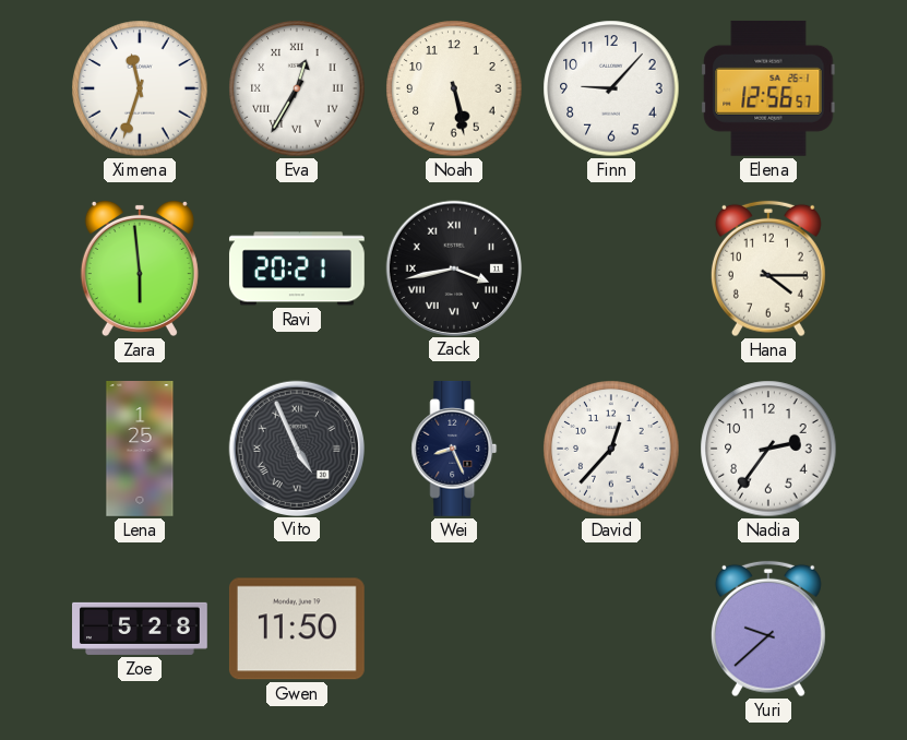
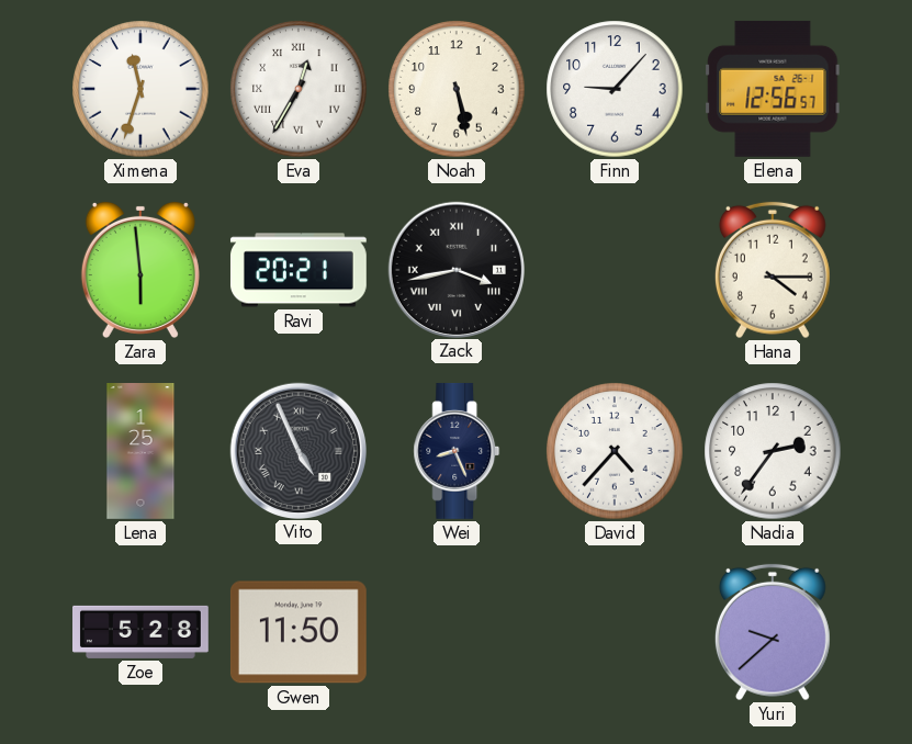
David: 12:37 -> 4:37 (615, 451)
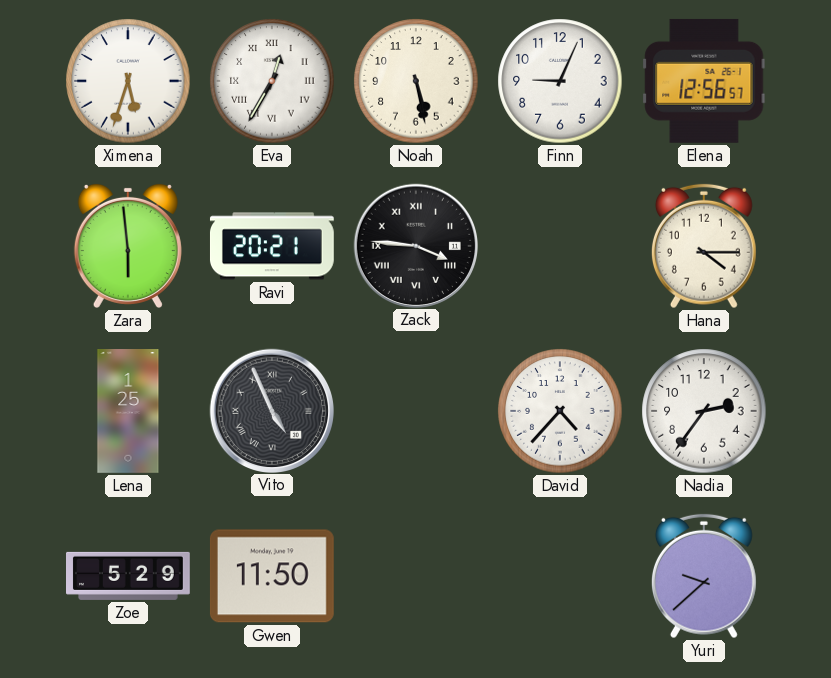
Ximena: 11:33 -> 5:33 (128, 81)
Finn: 9:07 -> 9:04 (560, 81)
Zack: 3:43 -> 3:46 (415, 245)
Wei: 8:26 -> none (457, 451)
Zoe: 5:28 -> 5:29 (129, 576)
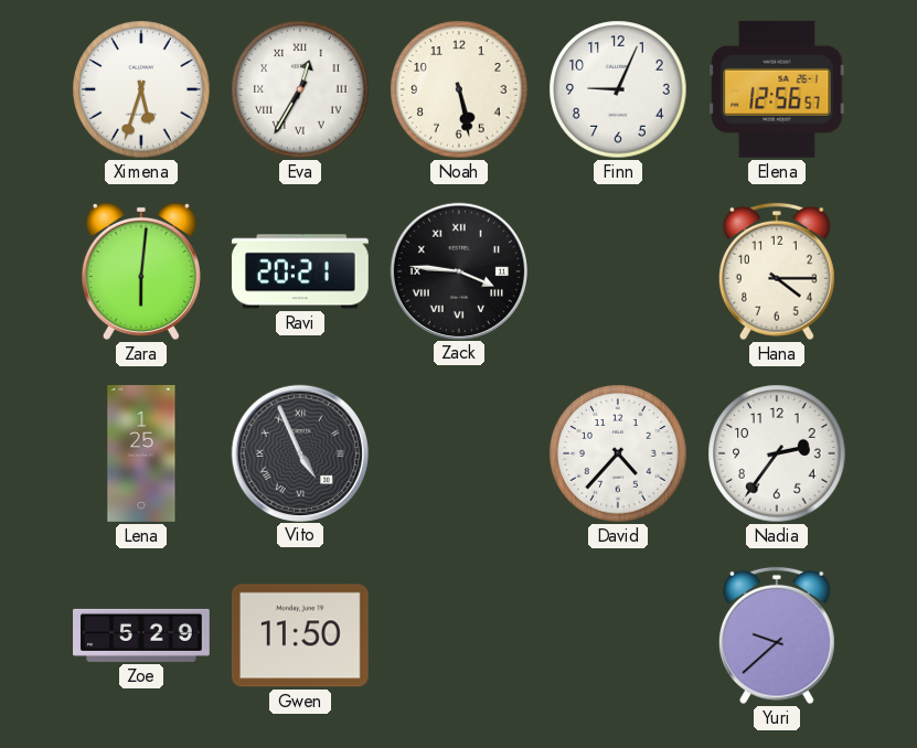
Zara: 5:59 -> 6:01 (141, 271)
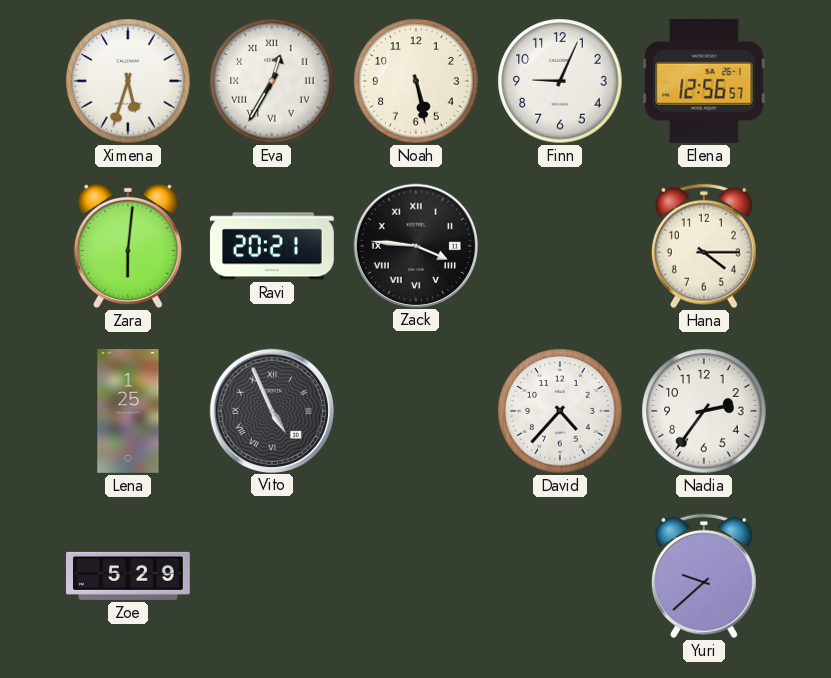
Gwen: 11:50 -> none (300, 635)
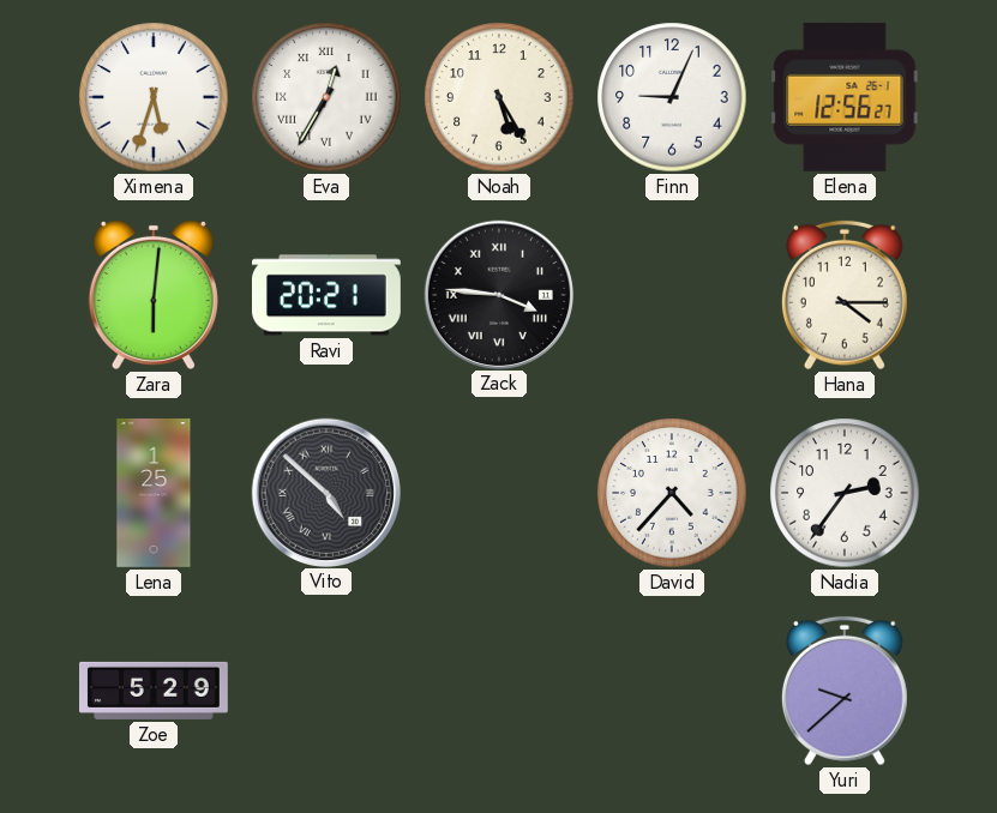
Noah: 5:28 -> 5:25 (499, 97)
Elena: 12:56:57 -> 12:56:27 (845, 97)
Vito: 4:56 -> 4:52 (325, 492)
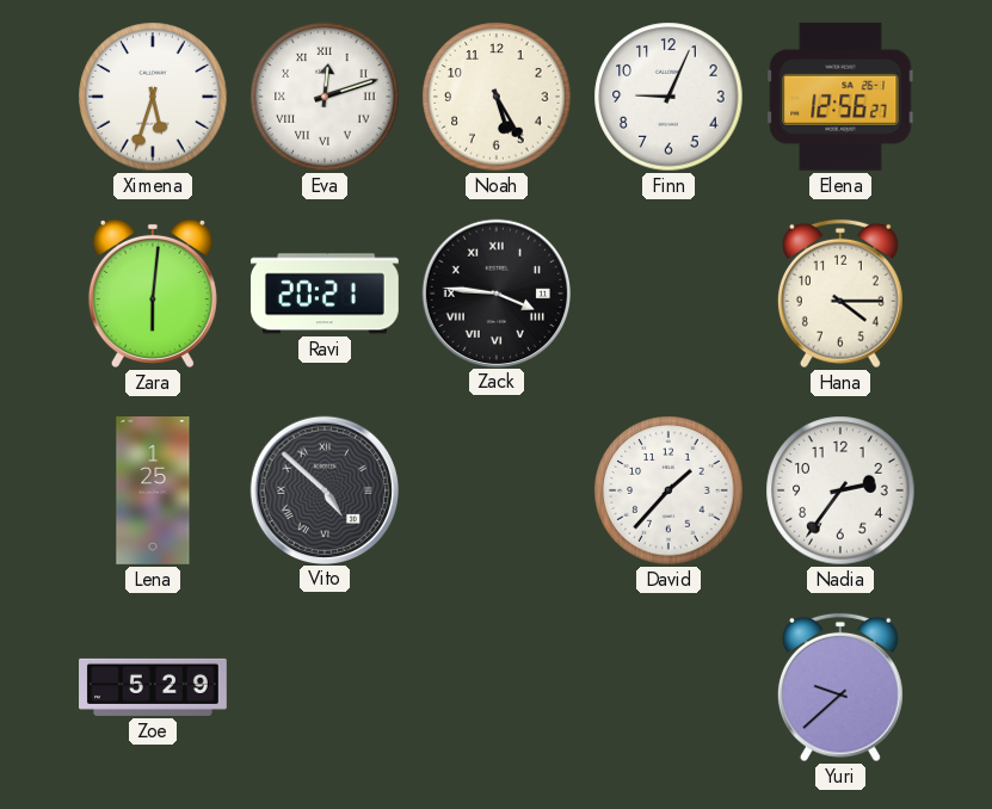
Eva: 12:35 -> 12:12 (325, 97)
David: 4:37 -> 1:37 (668, 490)
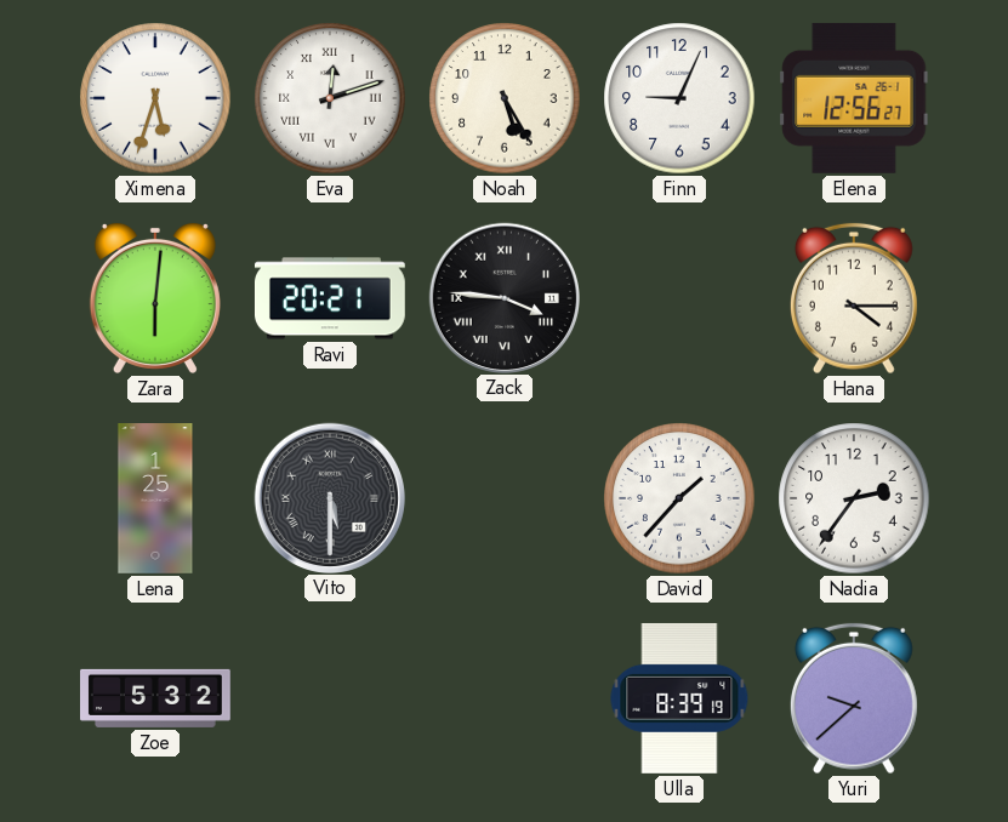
Vito: 4:52 -> 5:30 (329, 497)
Zoe: 5:29 -> 5:32 (156, 698)
Ulla: none -> 8:39 (679, 698)
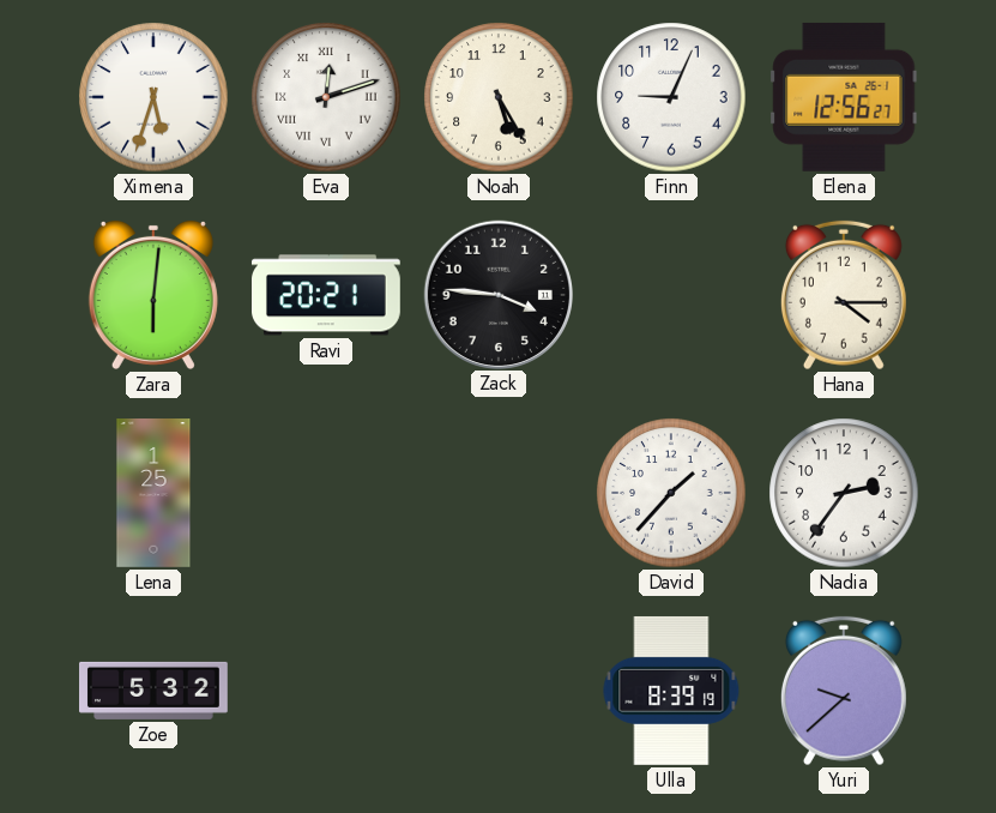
Zack numerals: Roman -> Arabic (497, 294)
Vito: 5:30 -> none (329, 497)
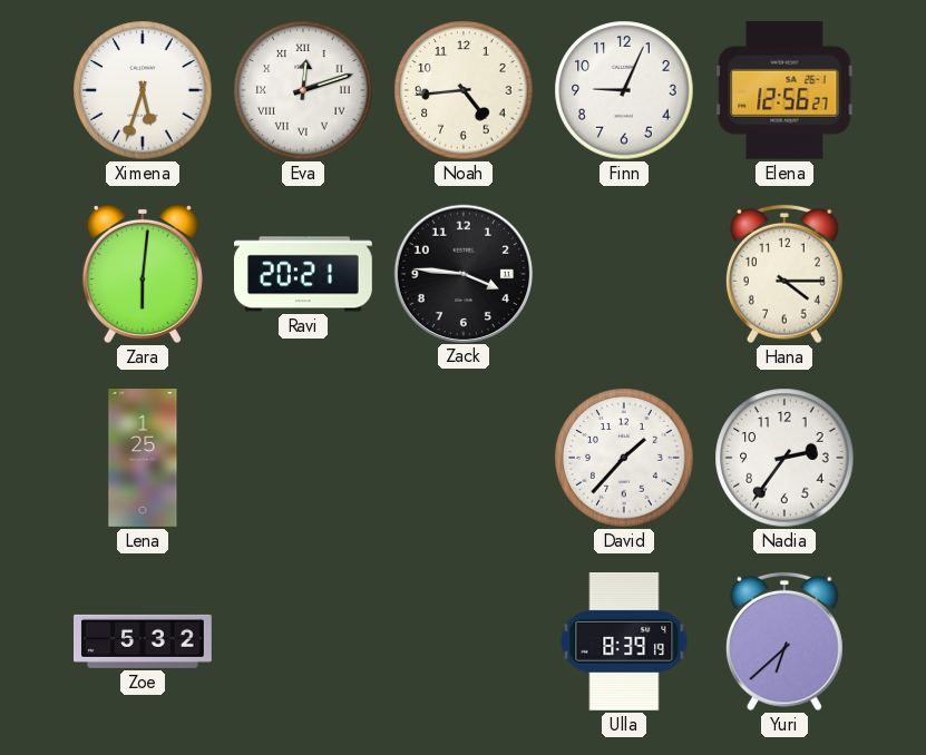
Noah: 5:25 -> 4:44 (464, 90)
Yuri: 9:38 -> 6:38 (784, 641)
